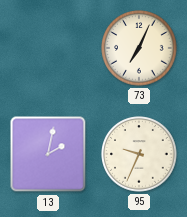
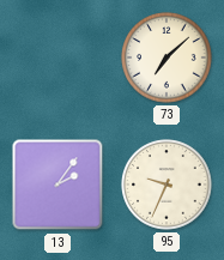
73: 7:04 -> 7:08 (167, 58)
13: 2:02 -> 2:06 (57, 185)
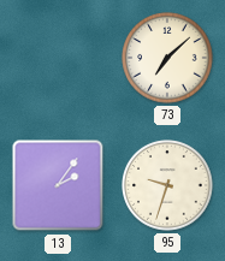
95: 9:34 -> 9:33 (167, 185)
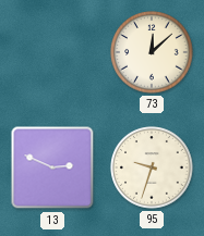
73: 7:08 -> 12:08 (152, 52)
13: 2:06 -> 2:49 (52, 167)
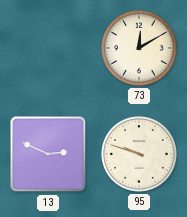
73: 12:08 -> 12:10 (139, 48)
95: 9:33 -> 9:48 (139, 154)
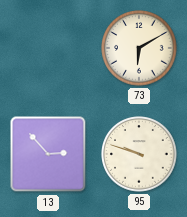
73: 12:10 -> 6:10 (139, 48)
13: 2:49 -> 2:53 (48, 154)
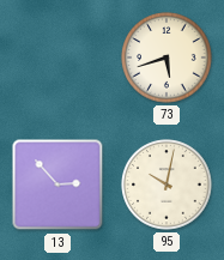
73: 6:10 -> 5:42 (167, 58)
95: 9:48 -> 10:02 (167, 185)
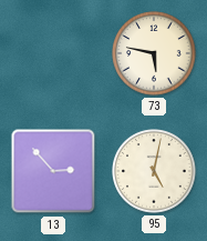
73: 5:42 -> 5:47 (154, 53)
95: 10:02 -> 5:02 (154, 171)
